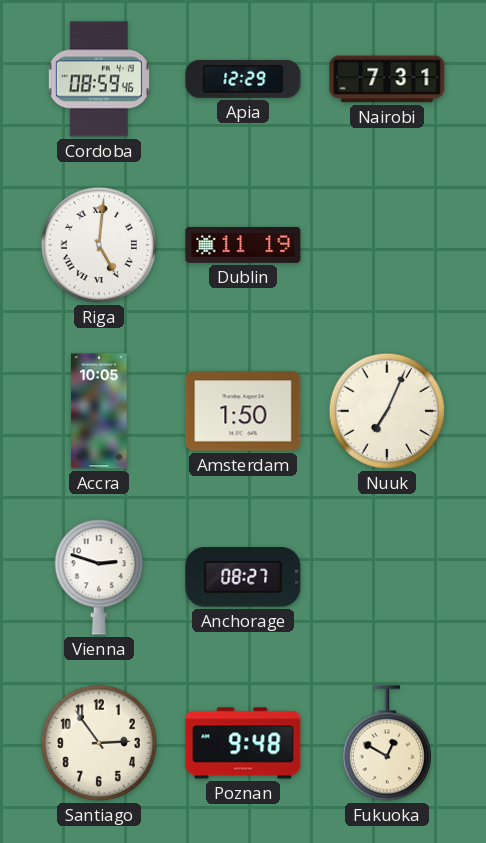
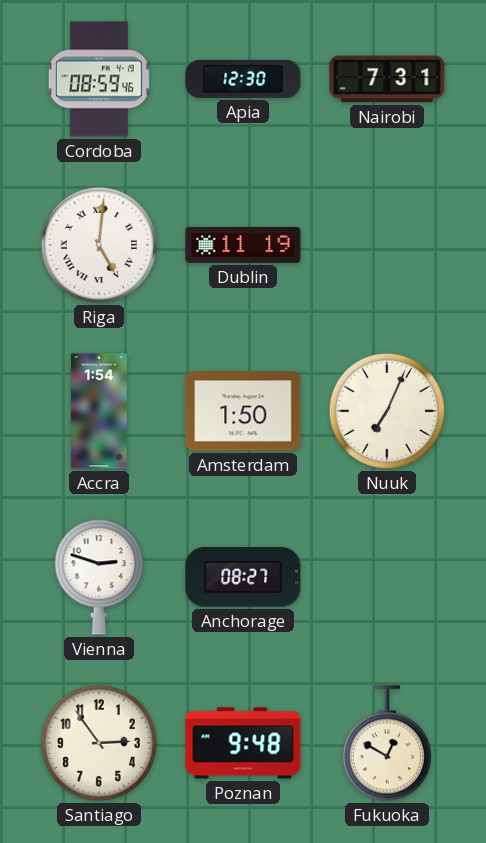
Apia: 12:29 -> 12:30 (243, 79)
Accra: 10:05 -> 1:54 (99, 411)
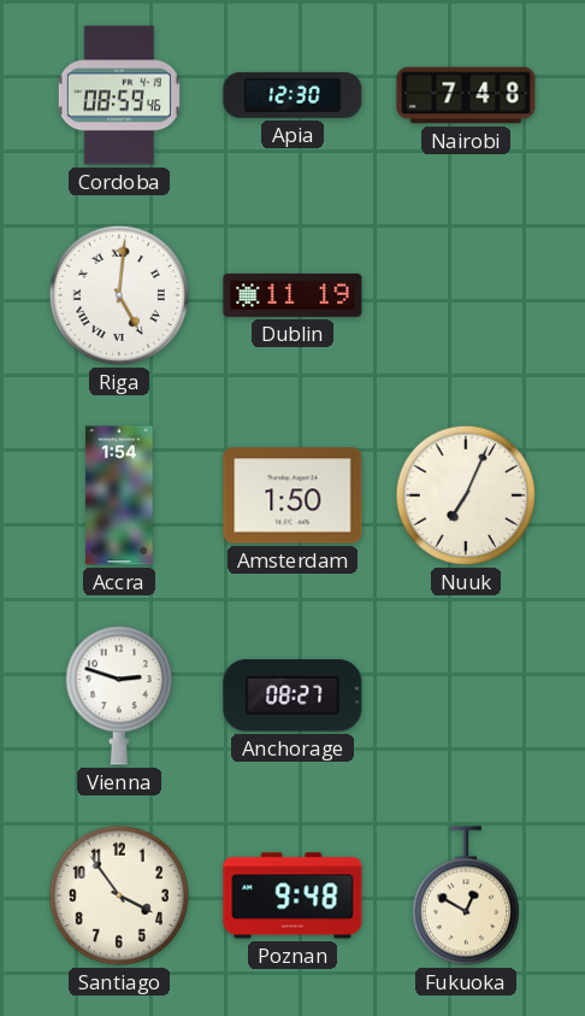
Nairobi: 7:31 -> 7:48 (466, 95)
Santiago: 2:54 -> 3:54 (119, 895)
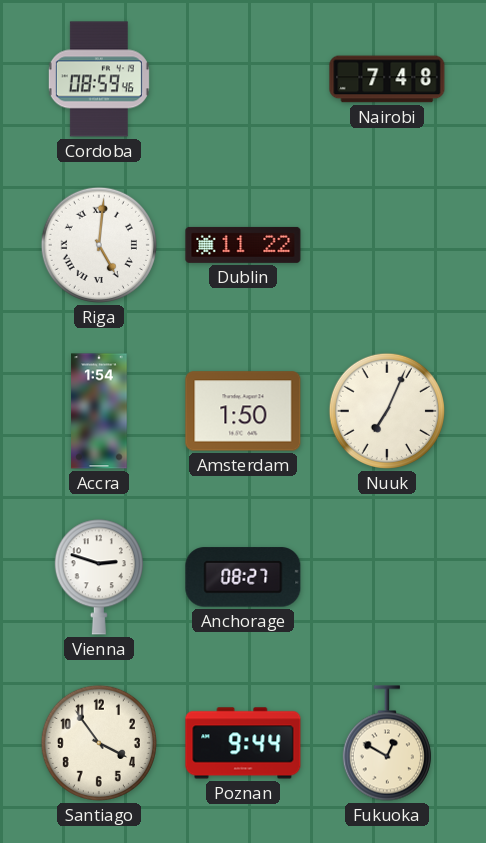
Apia: 12:30 -> none (292, 95)
Dublin: 11:19 -> 11:22 (243, 245)
Poznan: 9:48 -> 9:44 (243, 743)
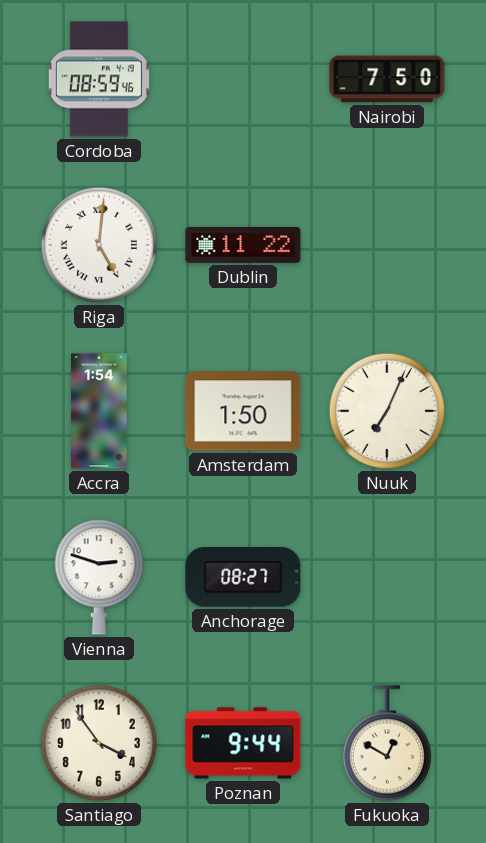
Nairobi: 7:48 -> 7:50 (387, 79)
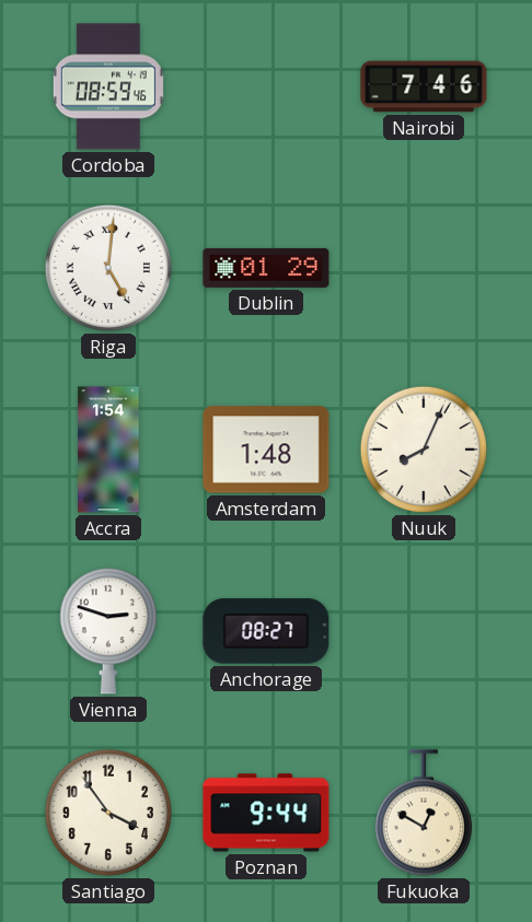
Nairobi: 7:50 -> 7:46 (424, 86)
Dublin: 11:22 -> 01:29 (266, 268)
Amsterdam: 1:50 -> 1:48 (266, 450)
Nuuk: 7:04 -> 8:04 (424, 450)
